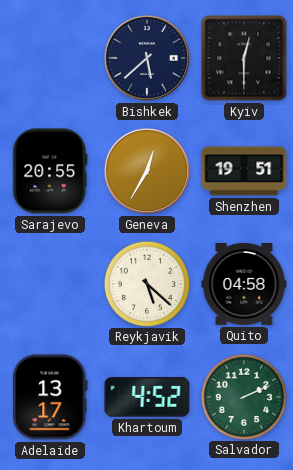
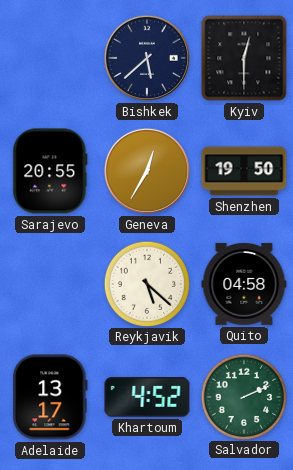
Shenzhen: 19:51 -> 19:50 (244, 171)
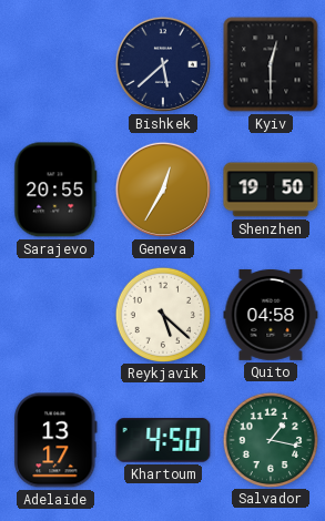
Khartoum: 4:52 -> 4:50 (163, 440)
Salvador: 2:11 -> 1:17 (270, 439)
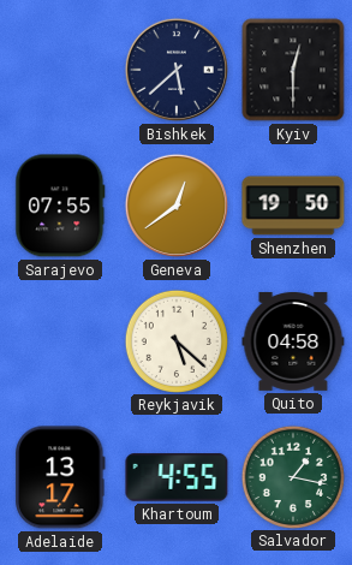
Sarajevo: 20:55 -> 07:55 (60, 206)
Geneva: 12:35 -> 12:39 (177, 206)
Khartoum: 4:50 -> 4:55 (177, 477)
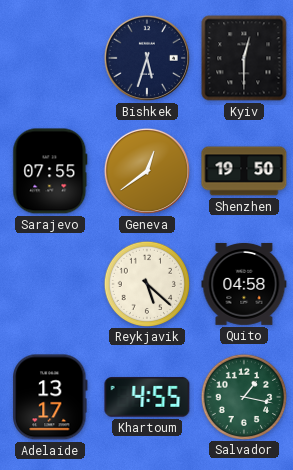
Bishkek: 5:38 -> 5:33 (147, 58)
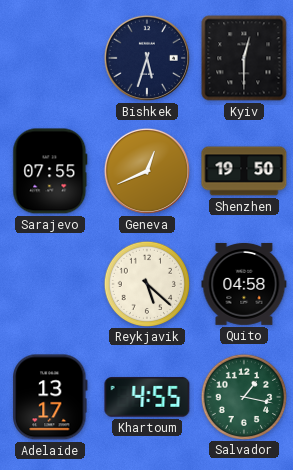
Geneva: 12:39 -> 12:41 (147, 171)
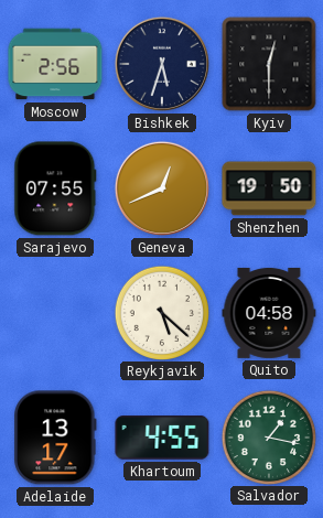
Moscow: none -> 2:56 (55, 64)
